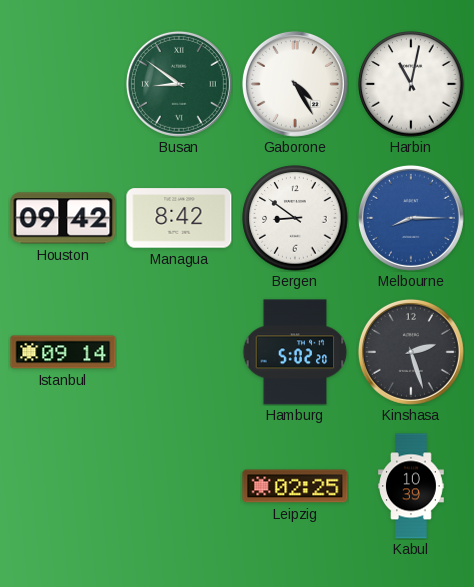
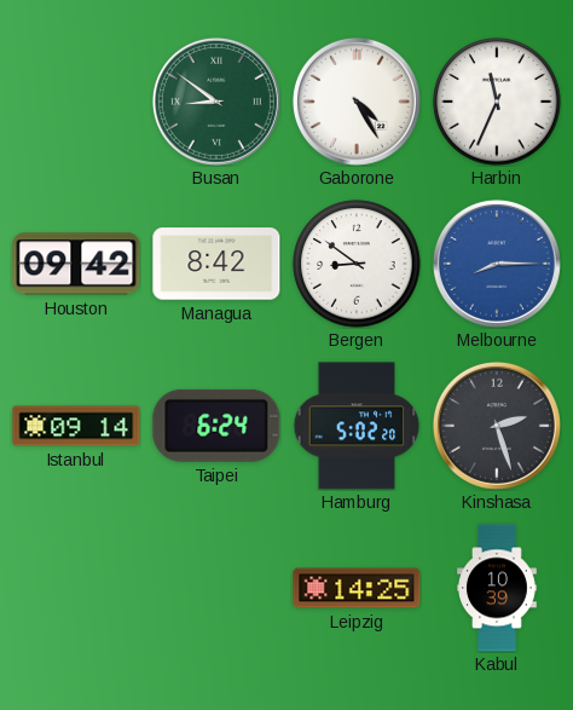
Harbin: 11:02 -> 11:34 (497, 102)
Taipei: none -> 6:24 (216, 426)
Leipzig: 02:25 -> 14:25 (357, 588)
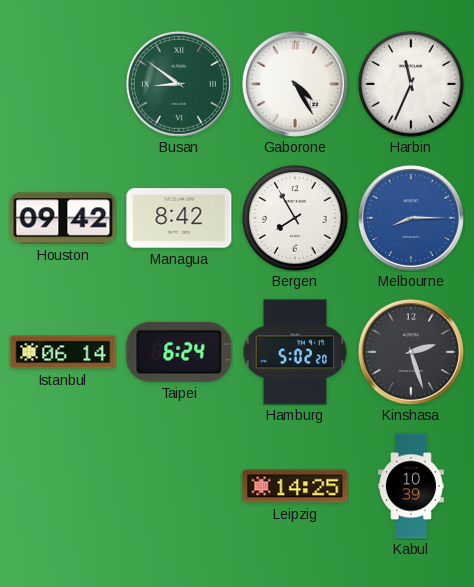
Bergen: 8:51 -> 7:55 (295, 218)
Istanbul: 09:14 -> 06:14 (63, 352)
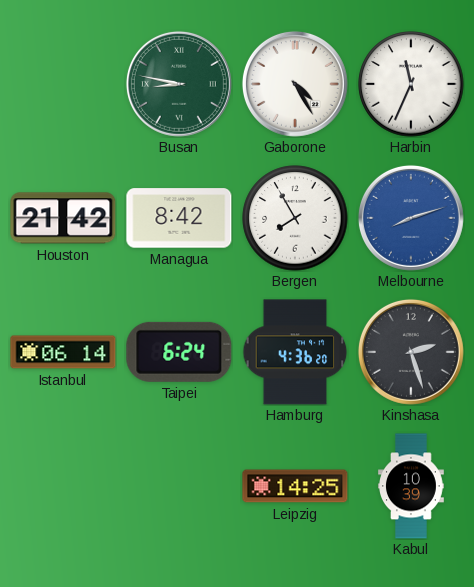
Busan: 8:51 -> 8:47 (179, 84)
Houston: 09:42 -> 21:42 (63, 218)
Melbourne: 8:15 -> 8:12 (411, 218)
Hamburg: 5:02 -> 4:36 (295, 352)
